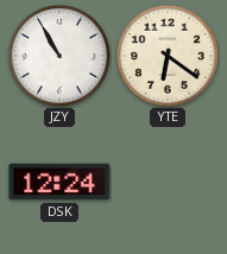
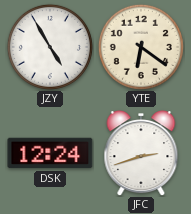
JZY: 10:55 -> 4:55 (50, 47)
JFC: none -> 2:42 (141, 153)
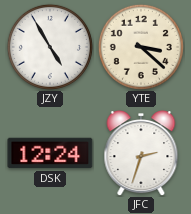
YTE: 6:21 -> 3:22 (141, 47)
JFC: 2:42 -> 2:33 (141, 153)
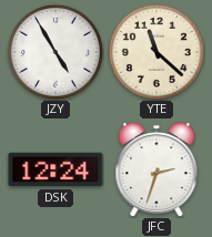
YTE: 3:22 -> 11:22 (157, 52)
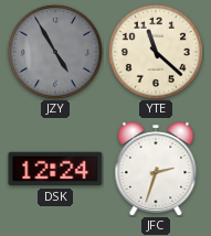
JZY dial: white -> grey (55, 52)
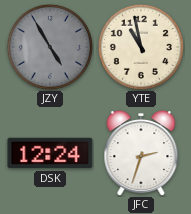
YTE: 11:22 -> 10:58 (141, 47)
